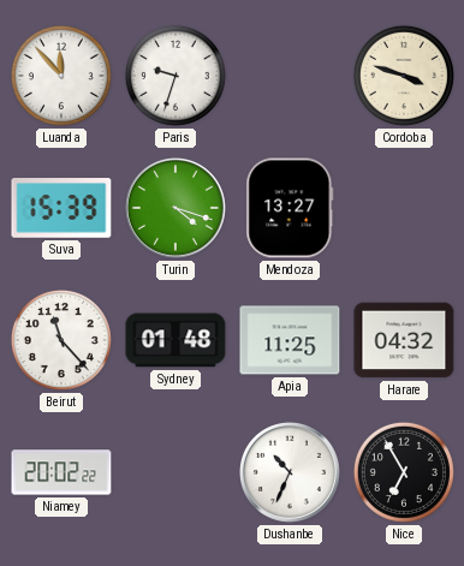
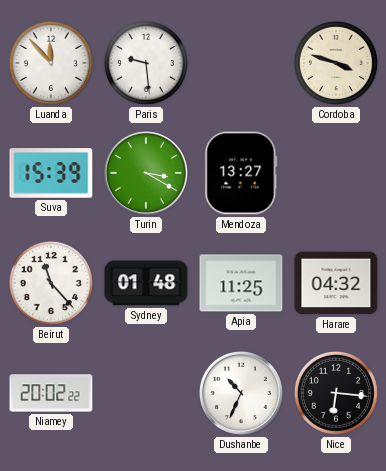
Paris: 9:33 -> 9:29 (146, 63)
Turin: 4:18 -> 3:20 (146, 173)
Nice: 6:55 -> 6:16 (336, 393)
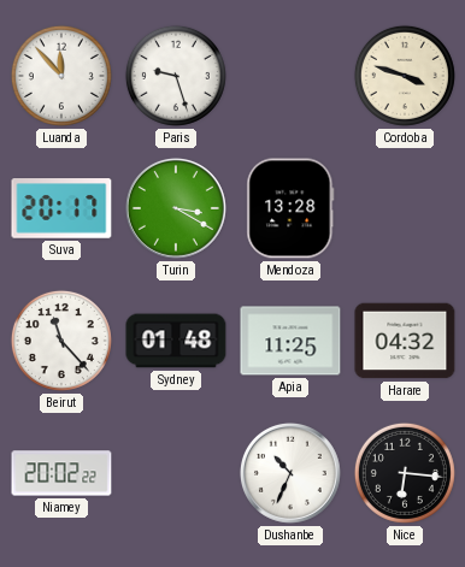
Paris: 9:29 -> 9:27 (176, 76)
Suva: 15:39 -> 20:17 (61, 208)
Mendoza: 13:27 -> 13:28 (290, 208)
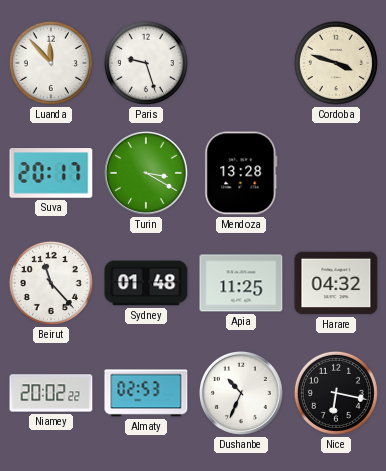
Almaty: none -> 02:53 (146, 393)
Nice: 6:16 -> 6:17 (336, 393)
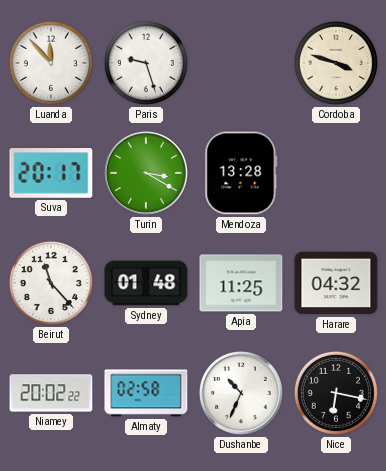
Almaty: 02:53 -> 02:58 (146, 393)
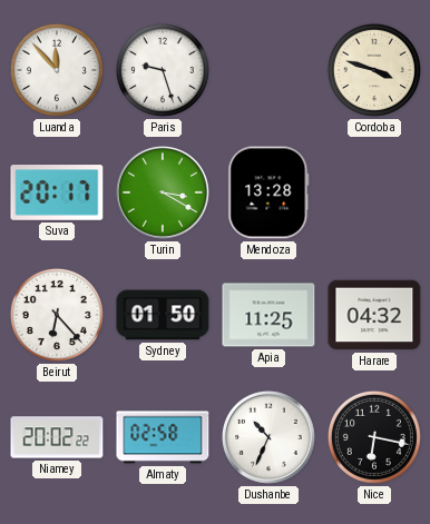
Beirut: 11:23 -> 6:23 (57, 315)
Sydney: 01:48 -> 01:50 (163, 315)
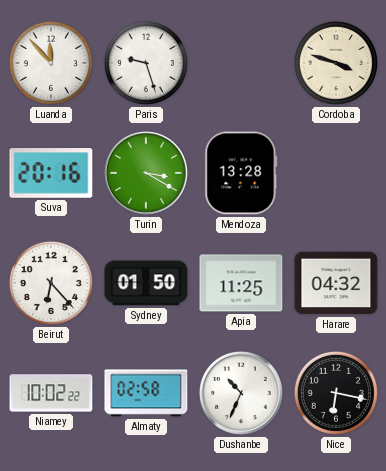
Suva: 20:17 -> 20:16 (51, 173)
Niamey: 20:02 -> 10:02 (51, 393)
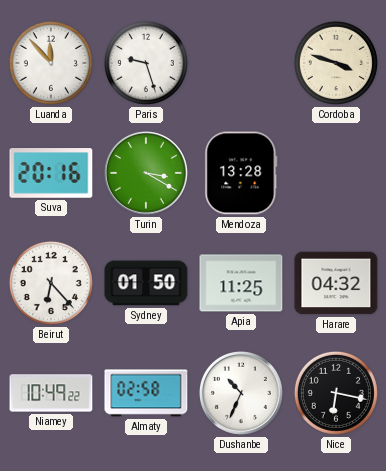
Niamey: 10:02 -> 10:49 (51, 393)
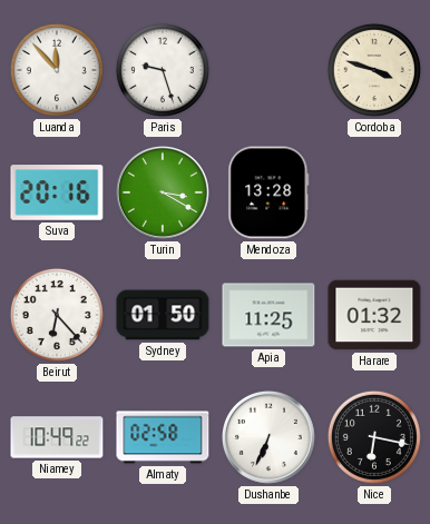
Harare: 04:32 -> 01:32 (374, 315)
Dushanbe: 10:34 -> 6:34 (268, 437)
